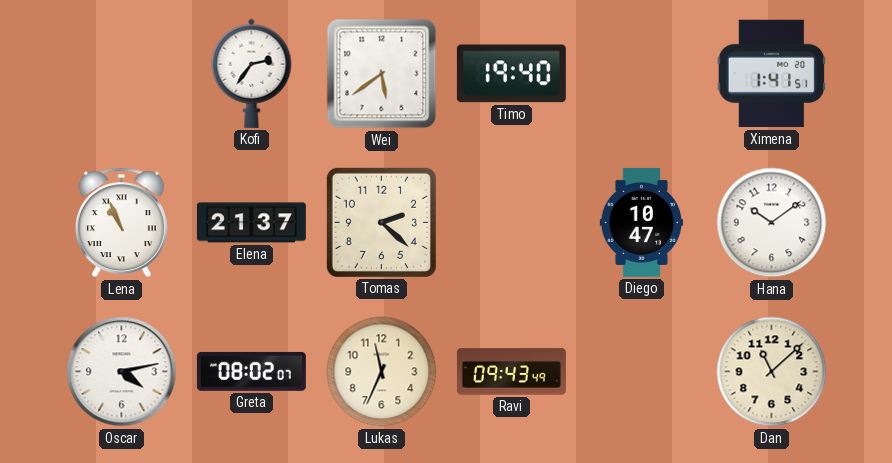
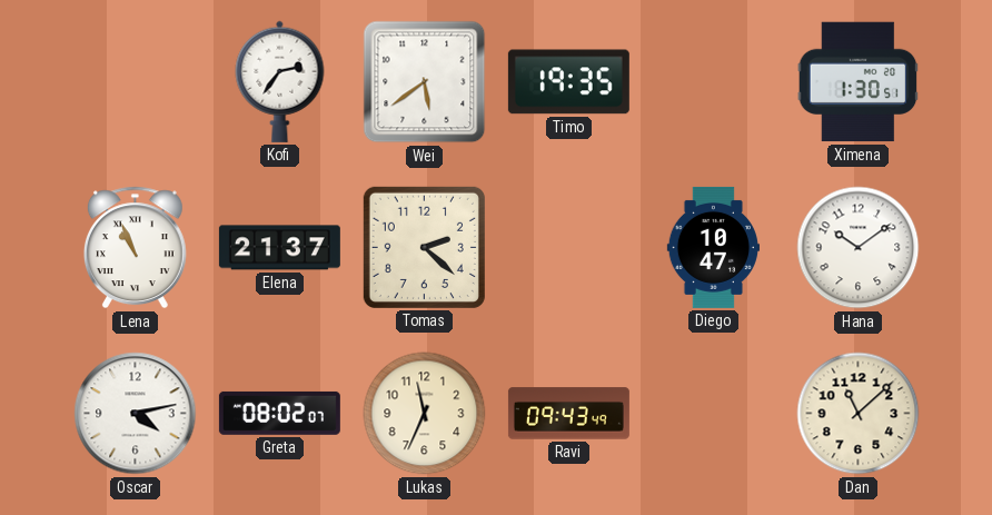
Timo: 19:40 -> 19:35 (568, 82)
Ximena: 1:41 -> 1:30 (859, 82)
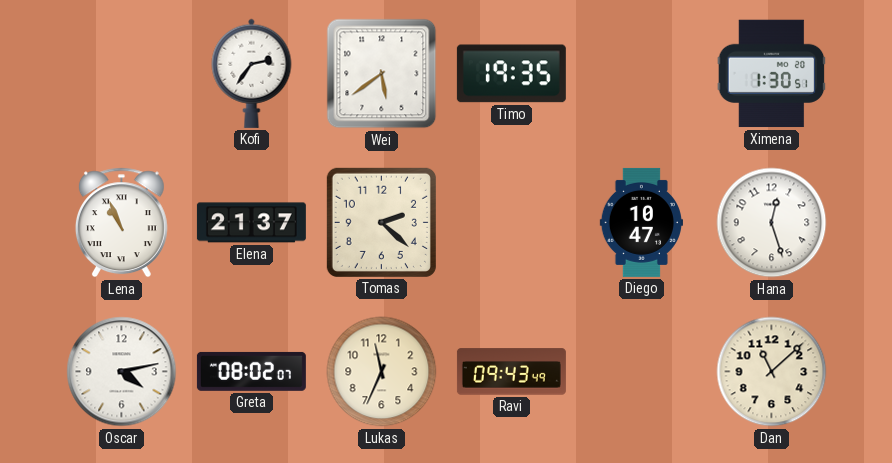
Hana: 10:09 -> 12:27 (772, 223)
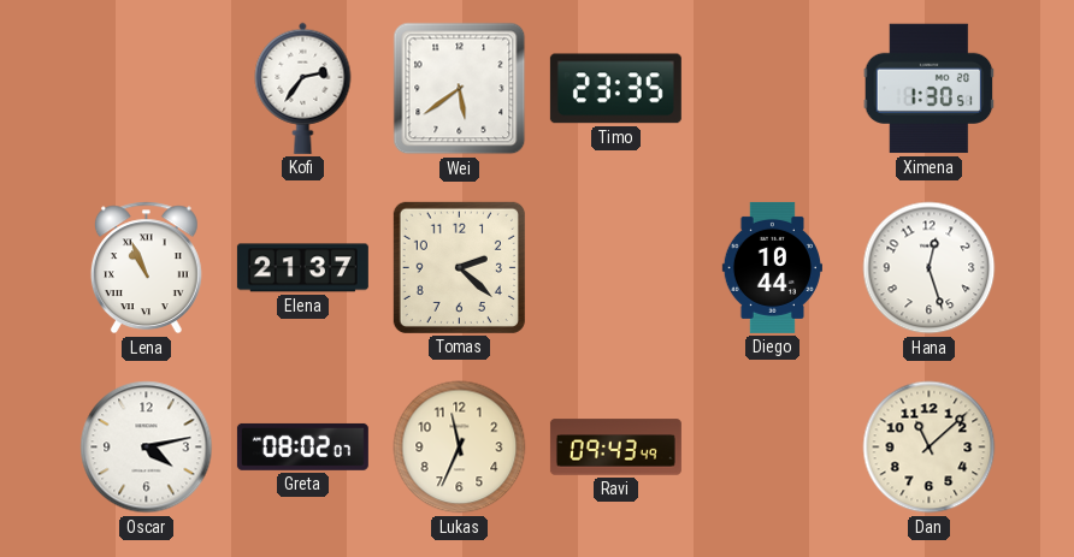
Timo: 19:35 -> 23:35 (615, 89)
Diego: 10:47 -> 10:44 (772, 267)
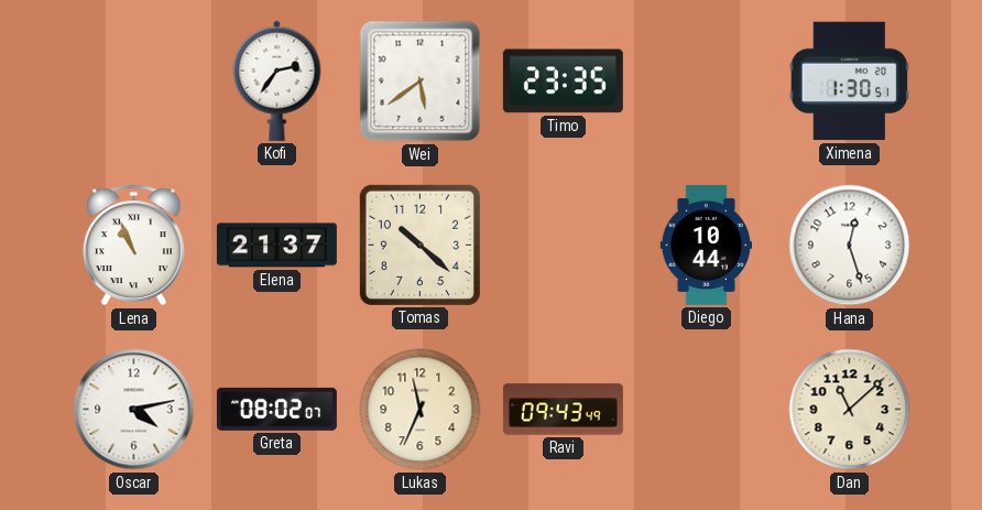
Tomas: 2:22 -> 10:22 (419, 245)
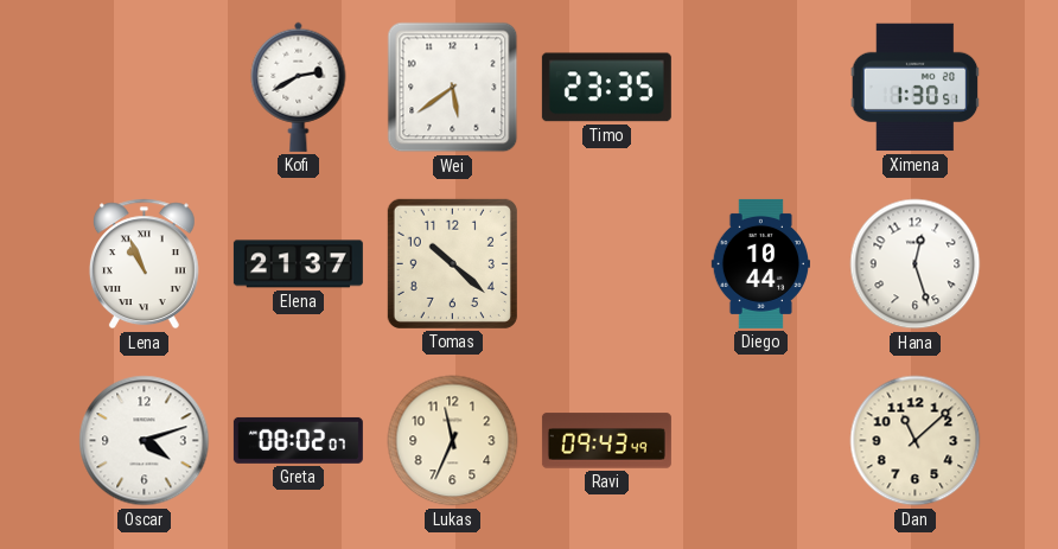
Kofi: 2:36 -> 2:40 (299, 87)
Oscar: 4:13 -> 4:12 (145, 441)
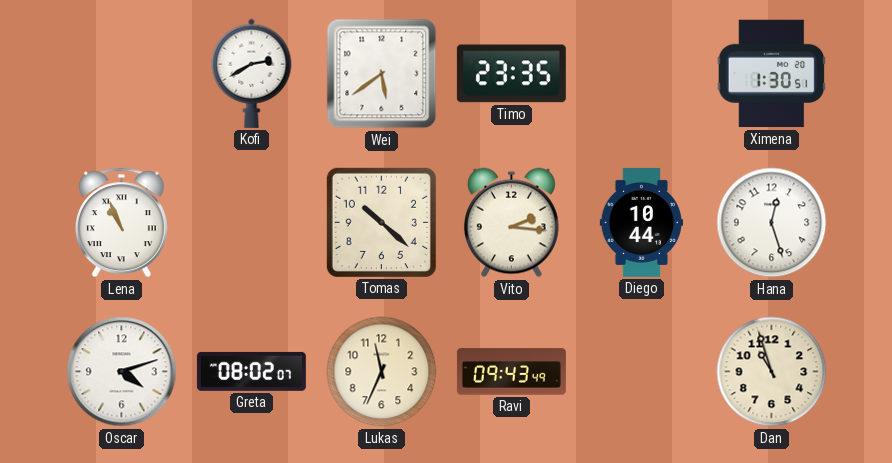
Elena: 21:37 -> none (298, 264)
Vito: none -> 2:16 (511, 223)
Dan: 11:08 -> 10:57 (772, 372)
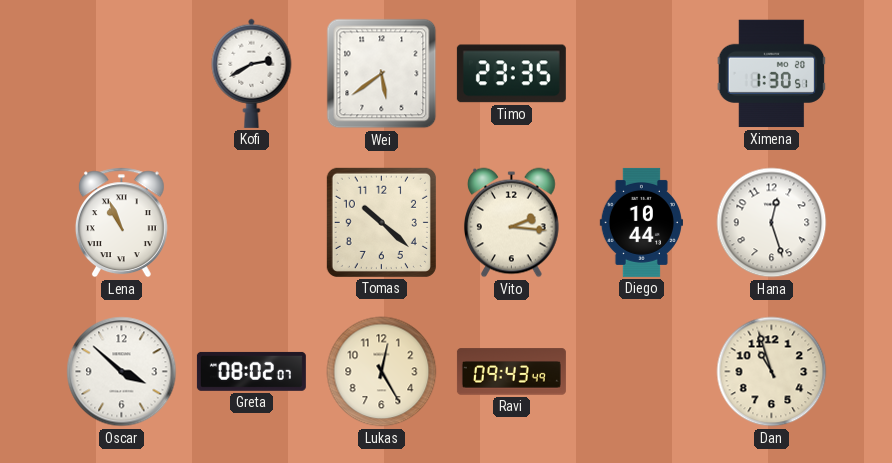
Oscar: 4:12 -> 3:52 (122, 372)
Lukas: 11:34 -> 12:25 (382, 372)
